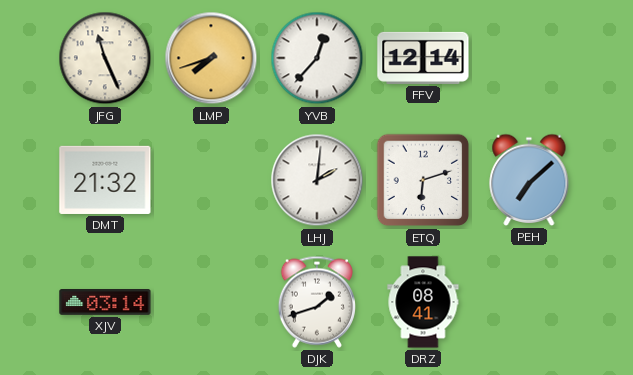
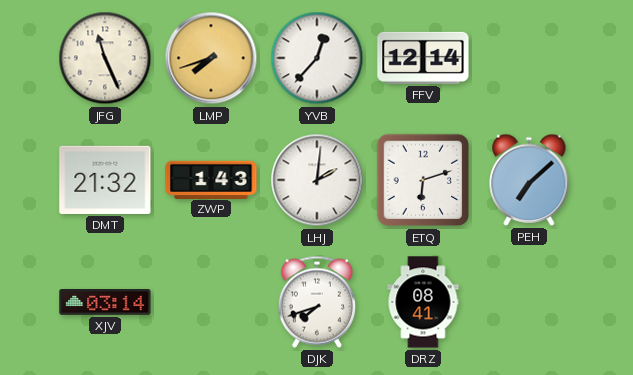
ZWP: none -> 1:43 (211, 179)
DJK: 1:42 -> 7:42 (317, 302)
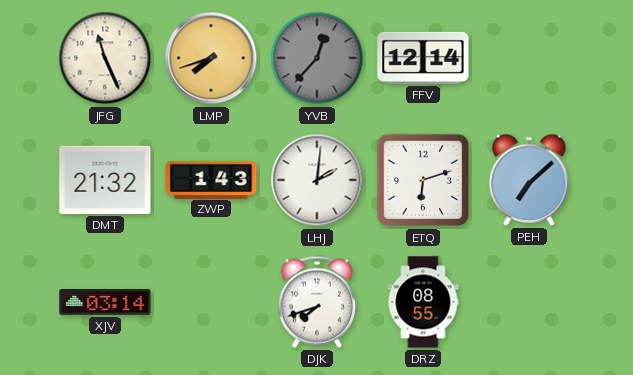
YVB dial: white -> grey (317, 58)
DRZ: 08:41 -> 08:55 (423, 302)
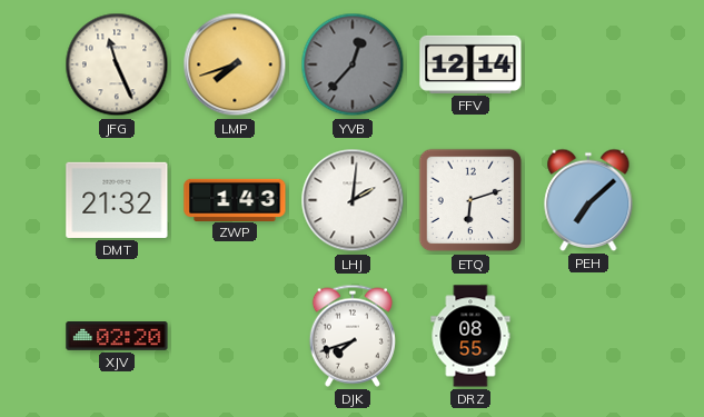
XJV: 03:14 -> 02:20 (117, 336)
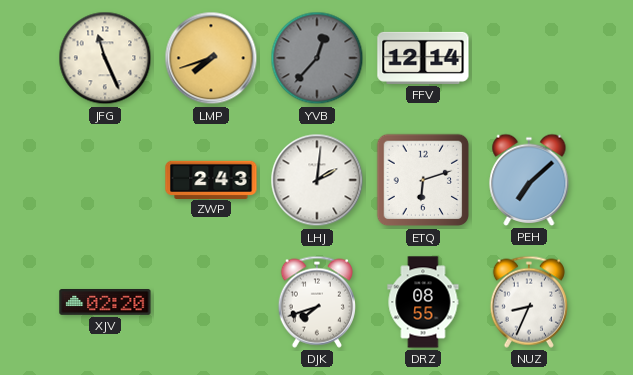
DMT: 21:32 -> none (117, 200)
ZWP: 1:43 -> 2:43 (211, 179)
NUZ: none -> 8:34 (529, 302)
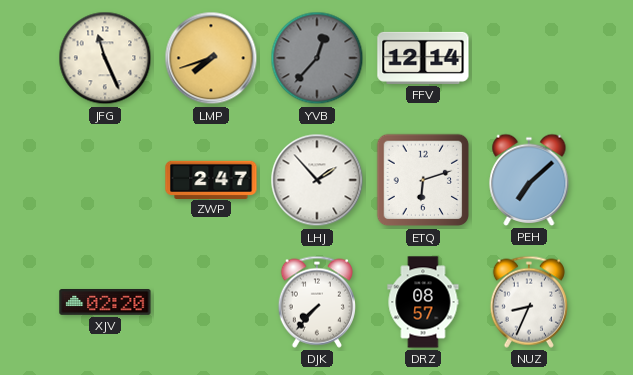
ZWP: 2:43 -> 2:47 (211, 179)
LHJ: 2:01 -> 1:53 (317, 180)
DJK: 7:42 -> 7:37 (317, 302)
DRZ: 08:55 -> 08:57 (423, 302)
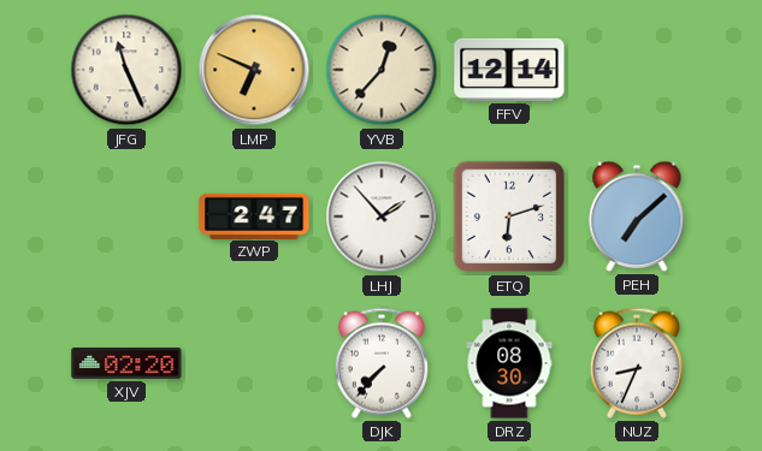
LMP: 7:42 -> 6:49 (254, 70)
YVB dial: grey -> cream (382, 70)
DRZ: 08:57 -> 08:30 (509, 363)
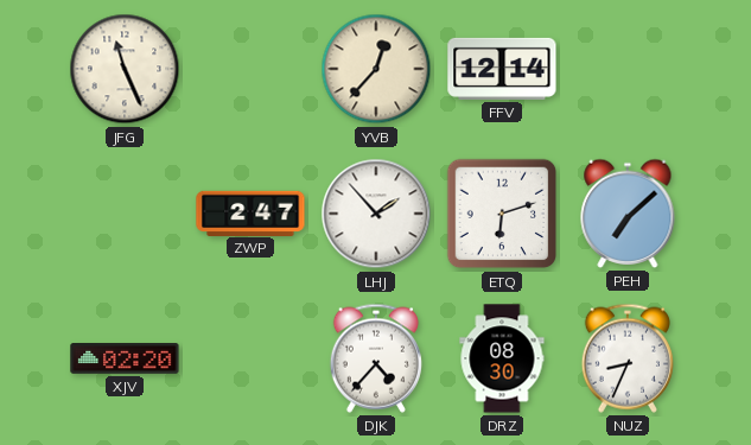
LMP: 6:49 -> none (254, 70)
DJK: 7:37 -> 4:37 (376, 358)
